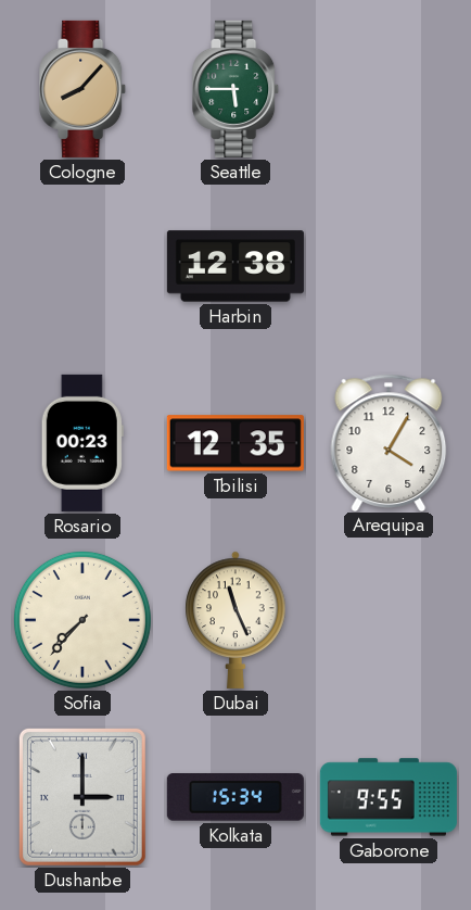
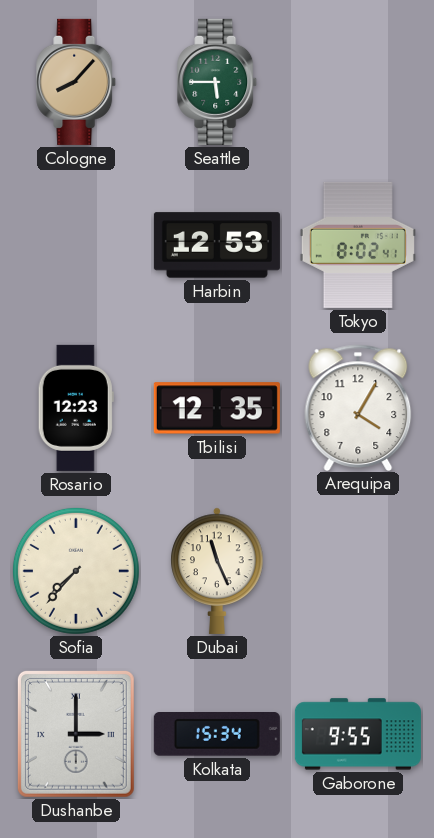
Harbin: 12:38 -> 12:53 (217, 245)
Tokyo: none -> 8:02 (358, 245)
Rosario: 00:23 -> 12:23 (76, 408)
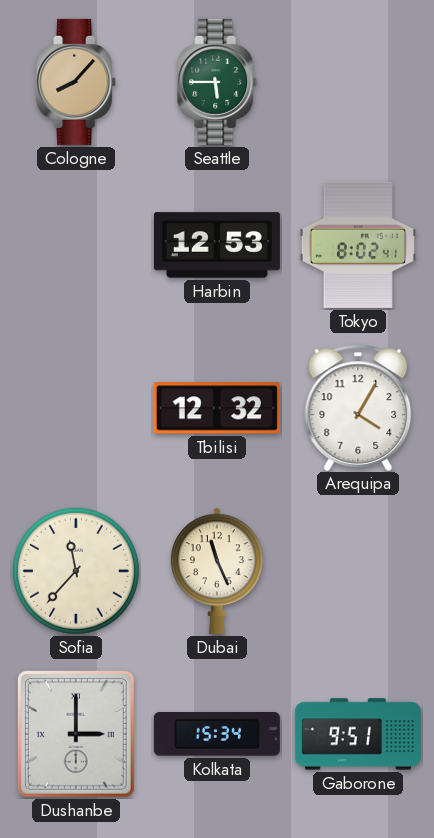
Rosario: 12:23 -> none (76, 408)
Tbilisi: 12:35 -> 12:32 (217, 408)
Sofia: 7:37 -> 11:37 (76, 571)
Gaborone: 9:55 -> 9:51 (358, 734)
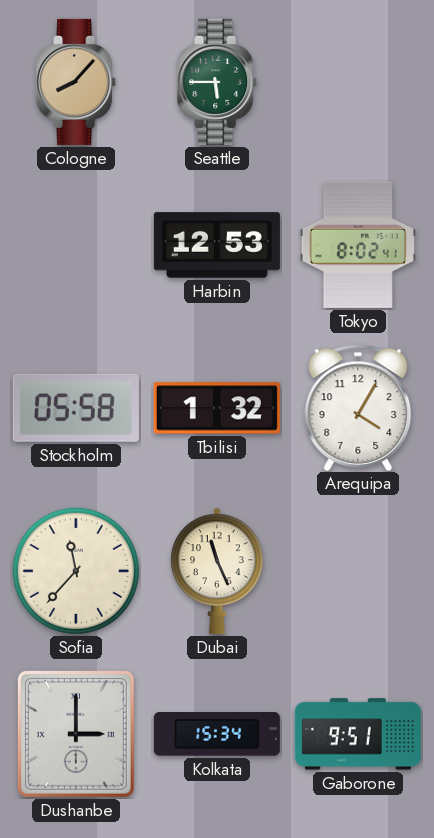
Stockholm: none -> 05:58 (76, 408)
Tbilisi: 12:32 -> 1:32 (217, 408)
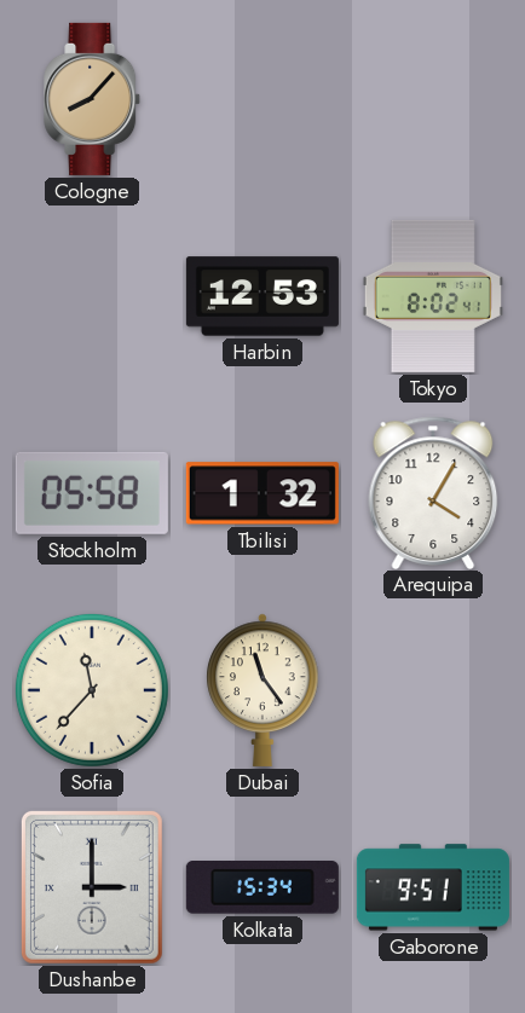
Seattle: 5:45 -> none (218, 82)
Dubai: 11:26 -> 11:24 (262, 690)
